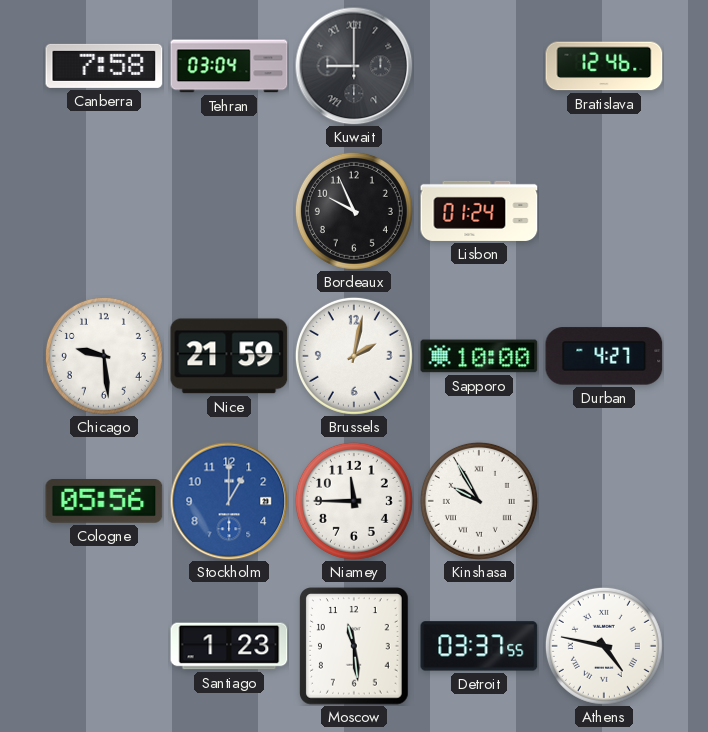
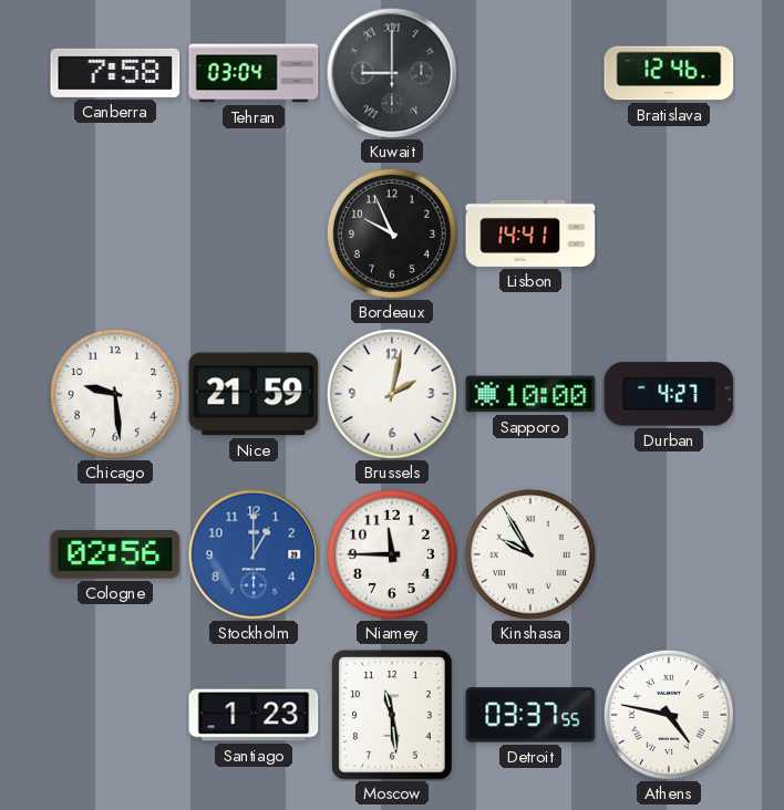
Lisbon: 01:24 -> 14:41 (530, 233)
Cologne: 05:56 -> 02:56 (115, 555)
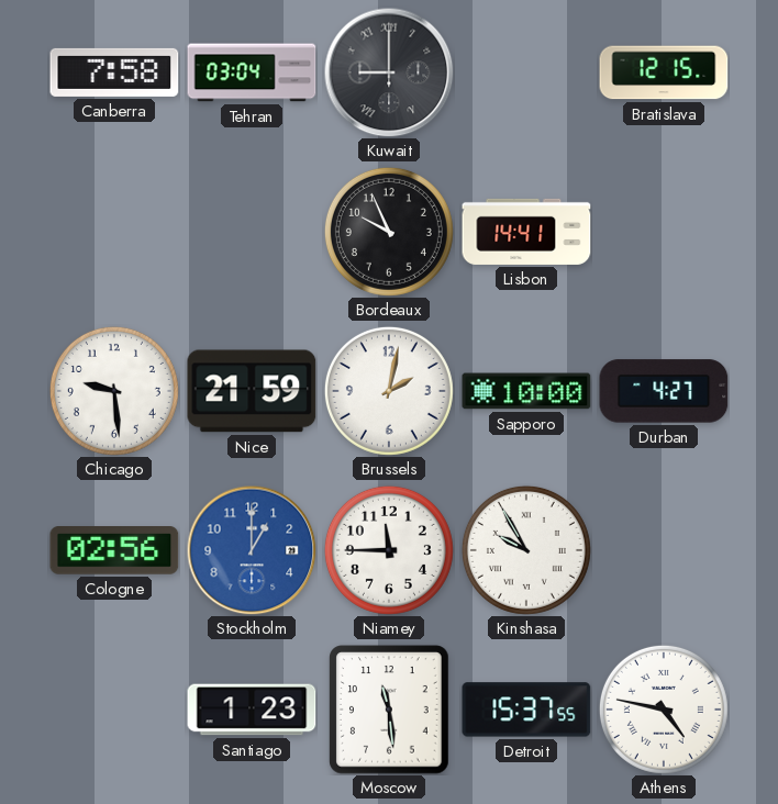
Bratislava: 12:46 -> 12:15 (664, 72)
Detroit: 03:37 -> 15:37 (526, 710)
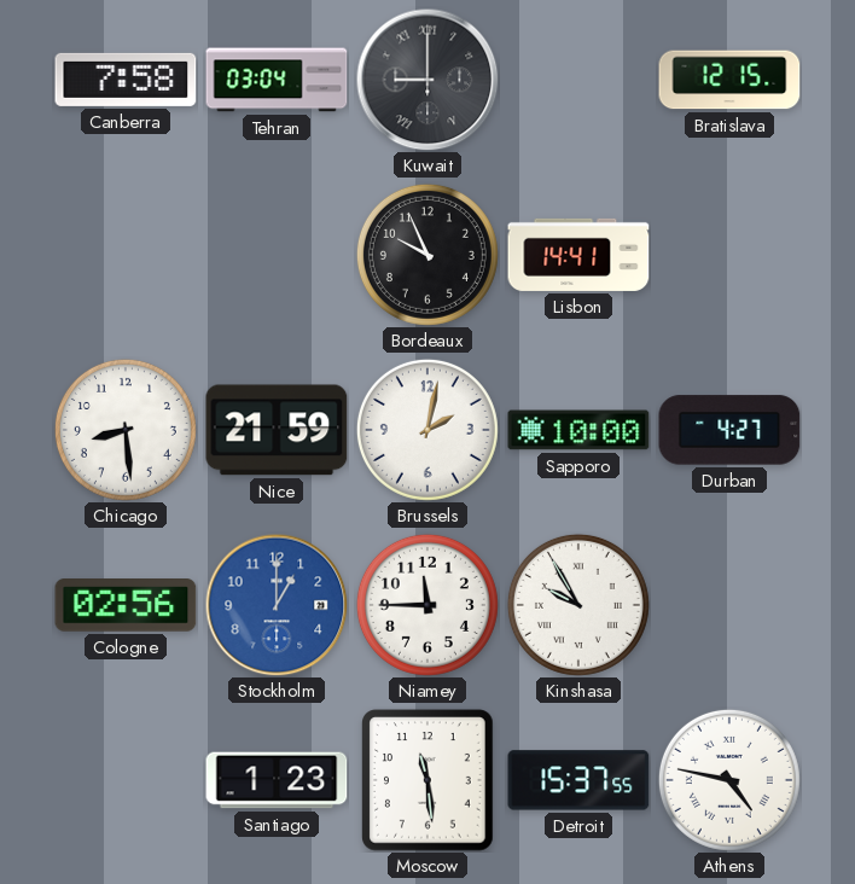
Chicago: 9:29 -> 8:29 (126, 430)
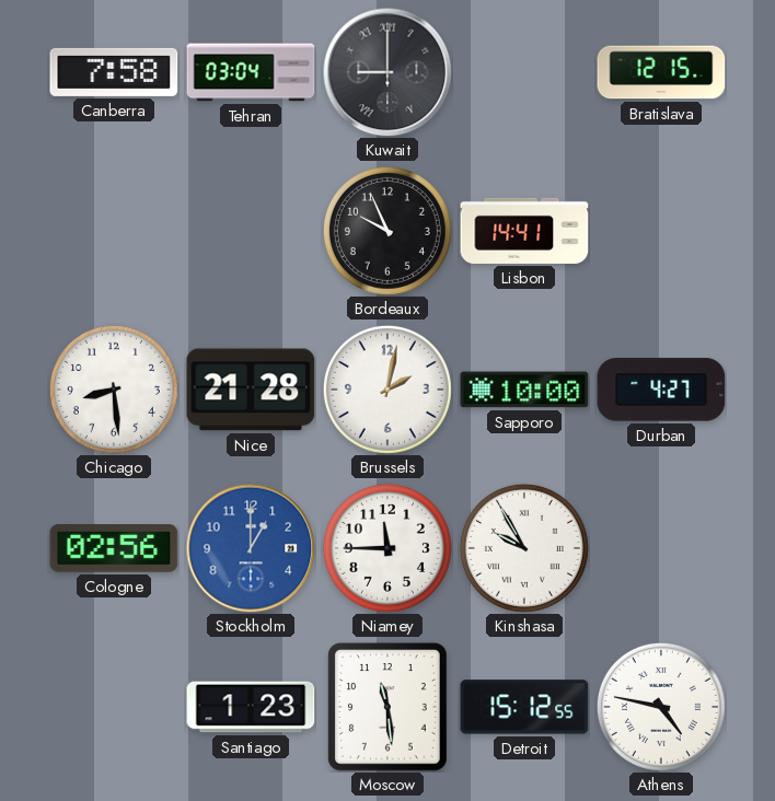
Nice: 21:59 -> 21:28 (251, 390)
Detroit: 15:37 -> 15:12 (524, 707)
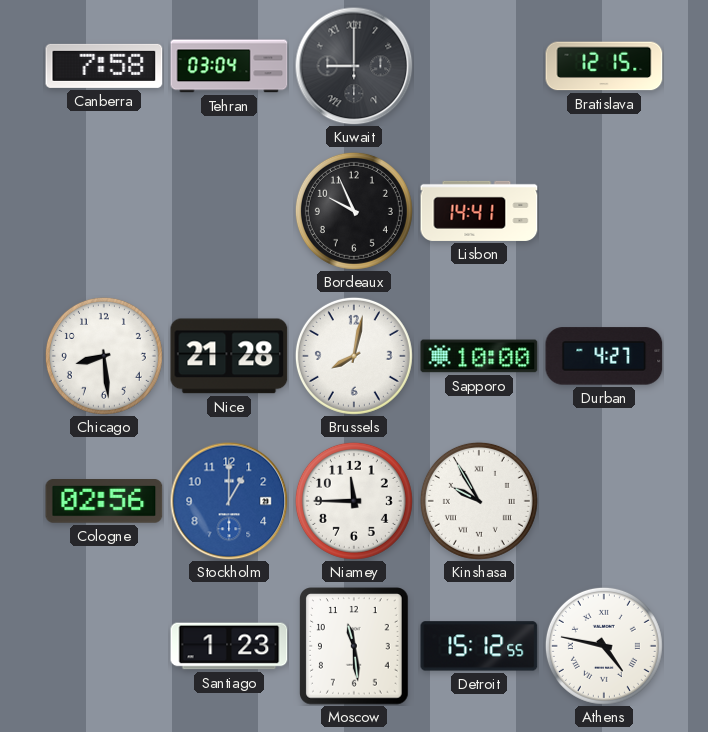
Brussels: 2:02 -> 8:02 (354, 356)
